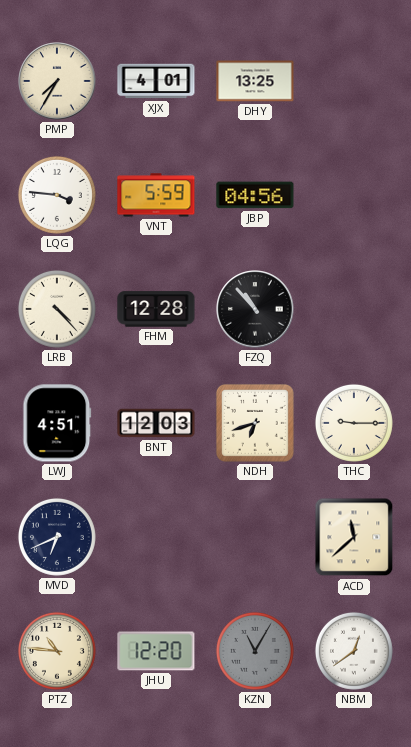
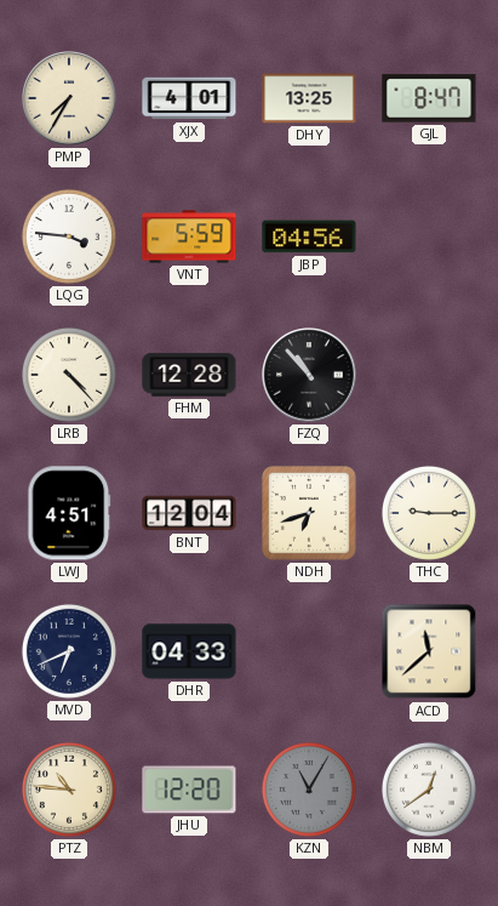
GJL: none -> 8:47 (429, 98)
BNT: 12:03 -> 12:04 (189, 513)
DHR: none -> 04:33 (189, 651)
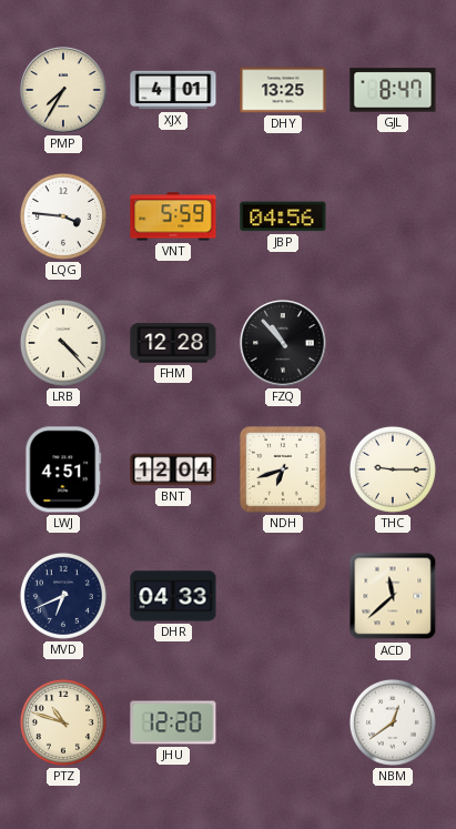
PTZ: 10:46 -> 10:48 (63, 722)
KZN: 11:05 -> none (309, 790)
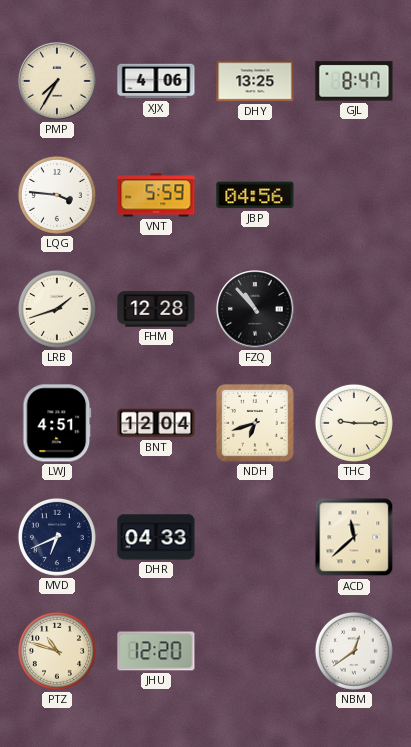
XJX: 4:01 -> 4:06 (156, 81)
LRB: 4:23 -> 1:42 (57, 309)
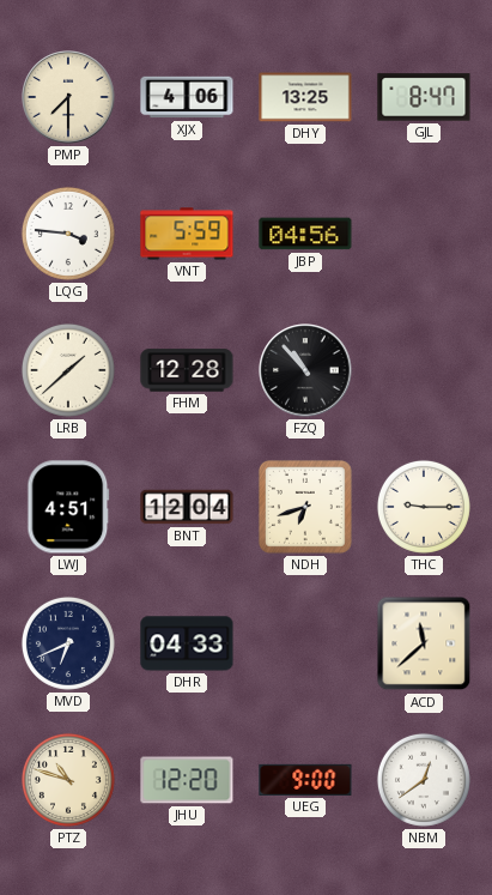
PMP: 7:35 -> 7:30 (68, 97)
LRB: 1:42 -> 1:38 (68, 370)
UEG: none -> 9:00 (305, 780)
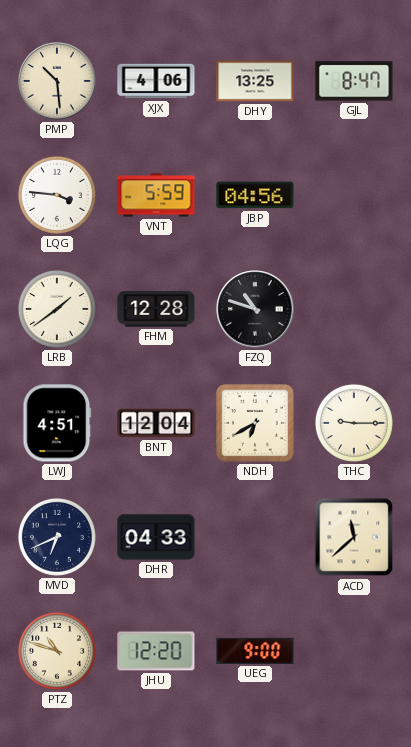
PMP: 7:30 -> 10:29 (57, 81)
LRB: 1:38 -> 1:39 (57, 309)
FZQ: 10:53 -> 10:48 (255, 309)
NDH: 6:42 -> 6:40 (255, 423)
NBM: 12:39 -> none (424, 780)
